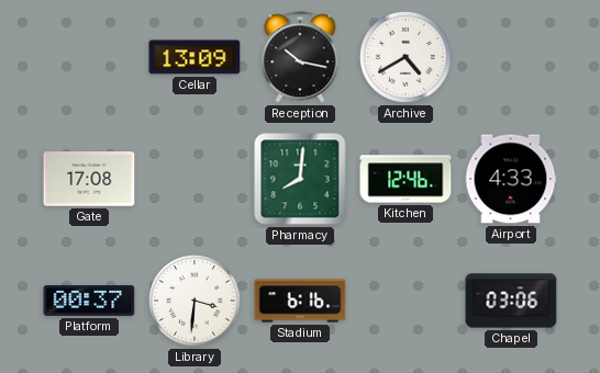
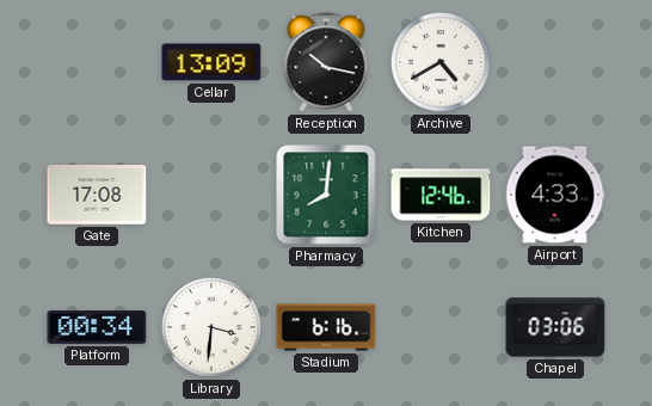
Platform: 00:37 -> 00:34 (97, 327)
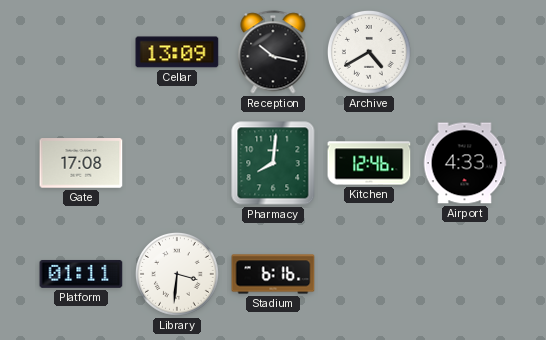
Platform: 00:34 -> 01:11 (81, 274)
Chapel: 03:06 -> none (555, 327)
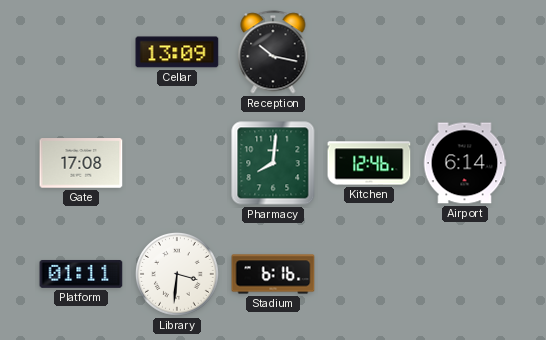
Archive: 4:40 -> none (370, 53)
Airport: 4:33 -> 6:14 (465, 163)
